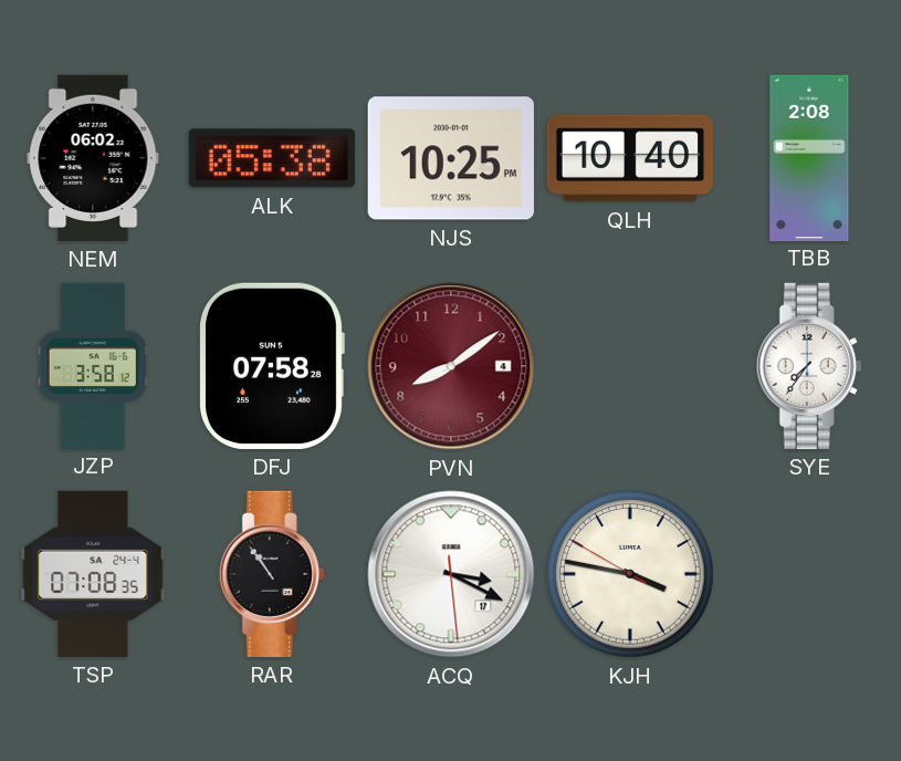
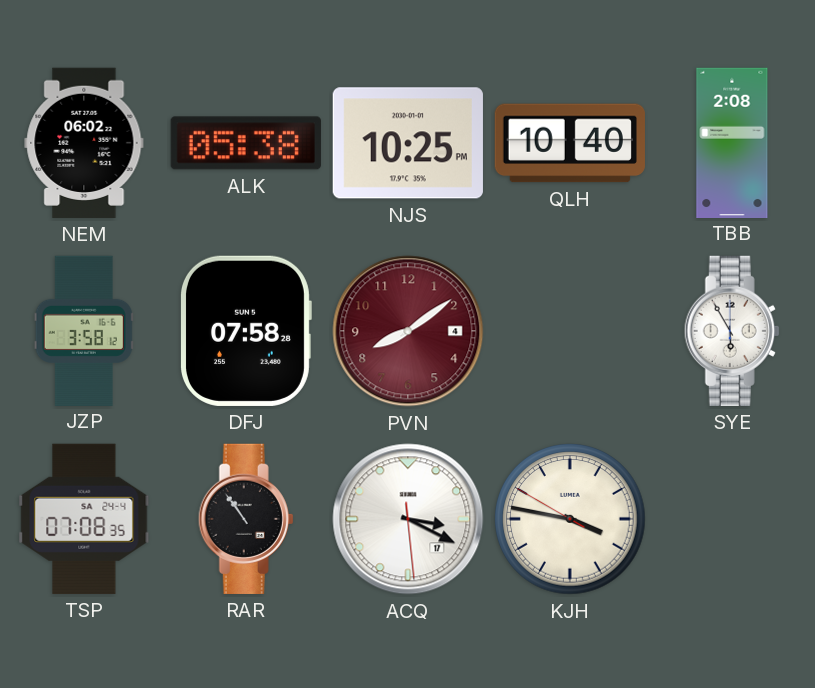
SYE: 7:36 -> 5:55 (732, 331)
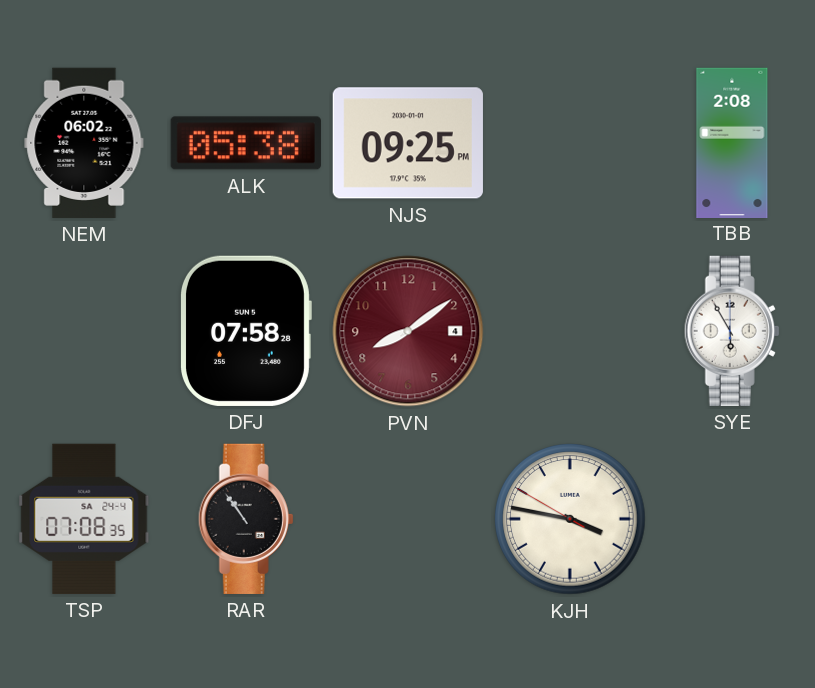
NJS: 10:25 -> 09:25 (408, 143)
QLH: 10:40 -> none (570, 143)
JZP: 3:58 -> none (84, 330)
ACQ: 3:19 -> none (408, 519)
